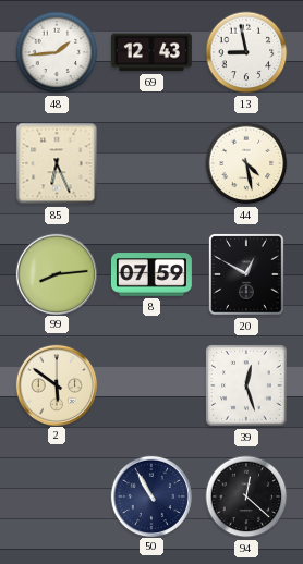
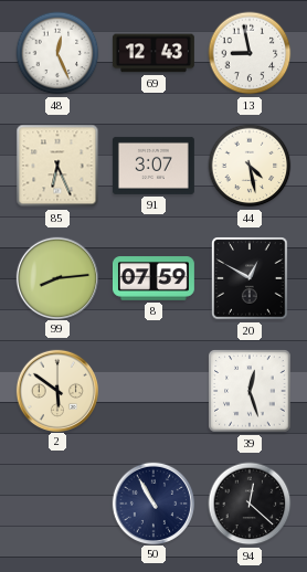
48: 1:44 -> 12:26 (57, 53)
91: none -> 3:07 (153, 166)
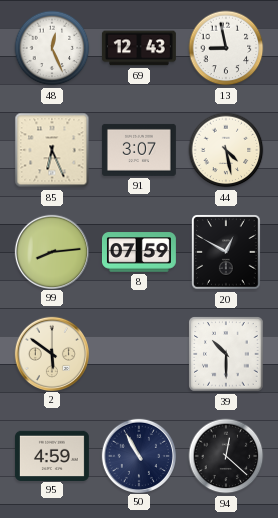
39: 12:27 -> 10:30 (226, 354)
95: none -> 4:59 (52, 455)
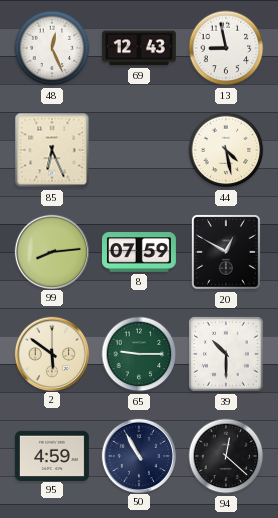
91: 3:07 -> none (139, 150)
65: none -> 9:15 (139, 354)
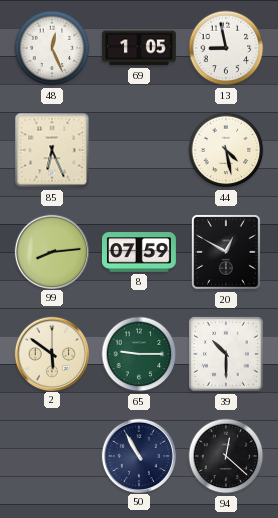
69: 12:43 -> 1:05 (139, 48)
95: 4:59 -> none (52, 455)
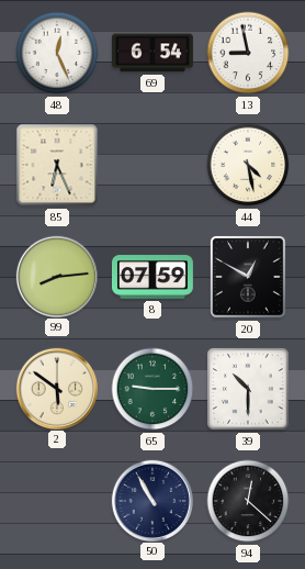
69: 1:05 -> 6:54 (152, 53)
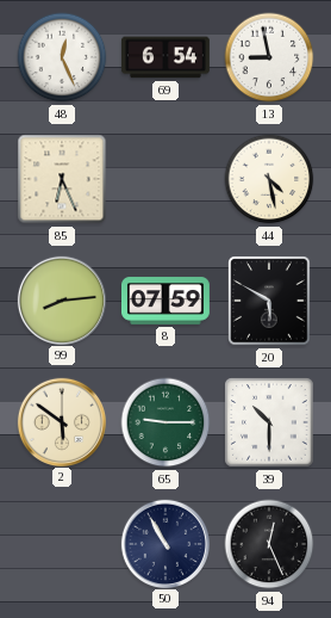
20: 12:50 -> 5:50 (269, 301)
94: 12:22 -> 12:26 (269, 544)
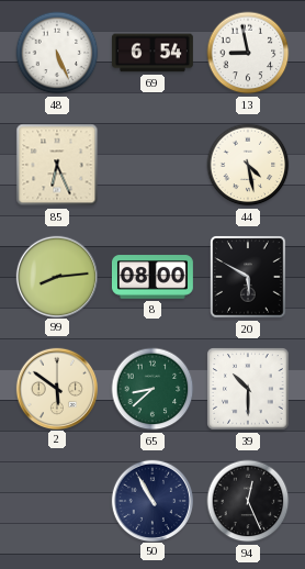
48: 12:26 -> 5:26 (57, 53)
8: 07:59 -> 08:00 (152, 277)
65: 9:15 -> 8:38 (152, 389)
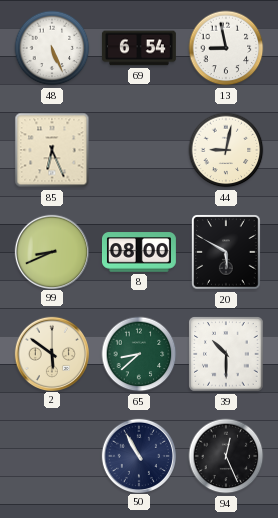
44: 4:28 -> 9:02 (226, 150)
99: 8:14 -> 8:41 (51, 251)
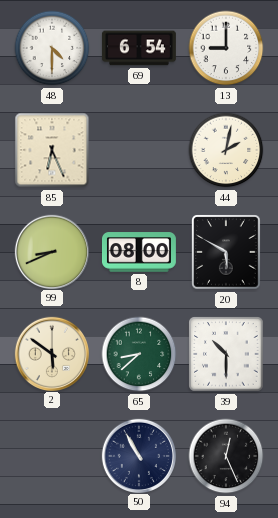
48: 5:26 -> 4:30 (52, 48)
13: 8:58 -> 9:00 (226, 48)
44: 9:02 -> 2:02 (226, 150)
